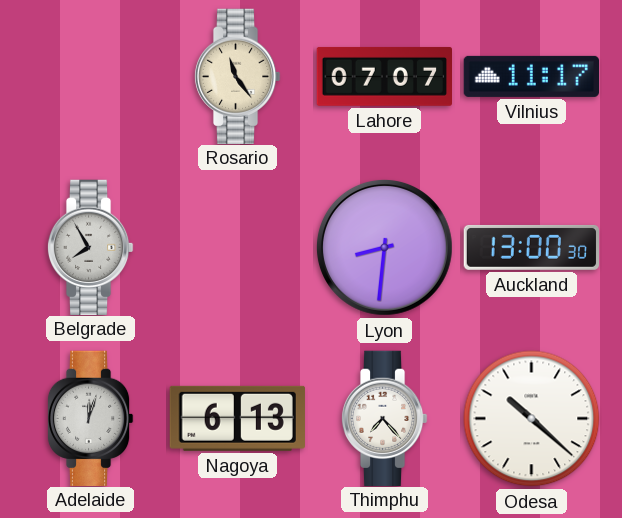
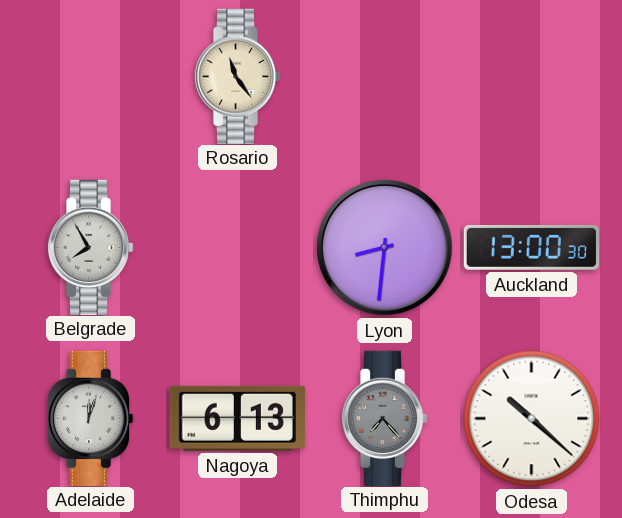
Lahore: 07:07 -> none (384, 76)
Vilnius: 11:17 -> none (531, 76)
Thimphu dial: white -> grey (384, 418)
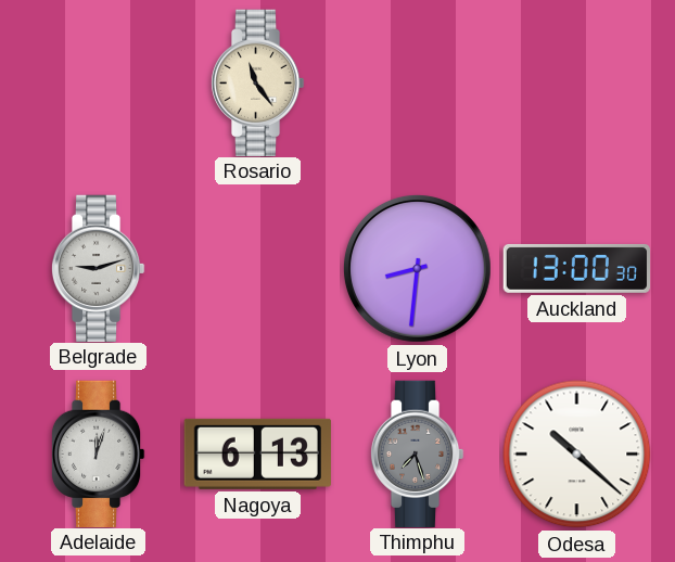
Belgrade: 7:55 -> 9:12 (98, 268)
Thimphu: 7:23 -> 7:27 (417, 454)
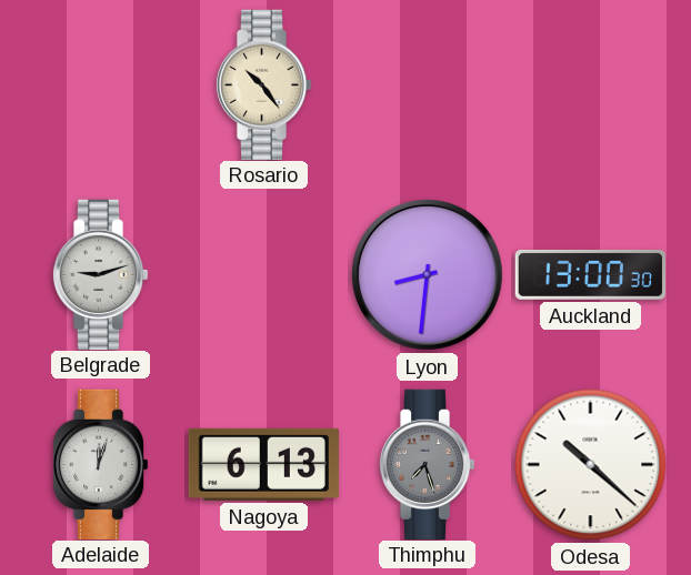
Rosario: 11:24 -> 10:24 (263, 84)
